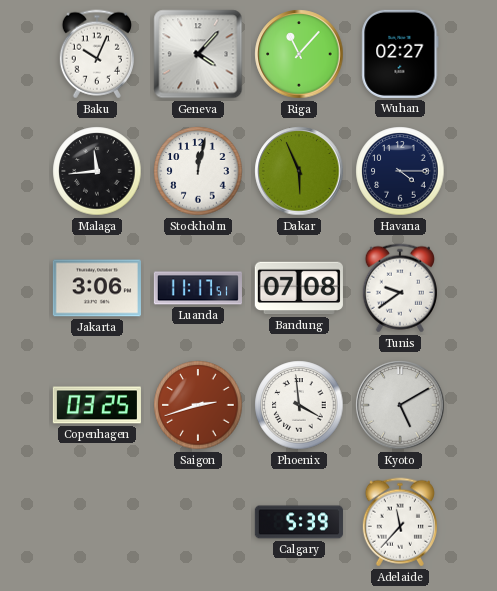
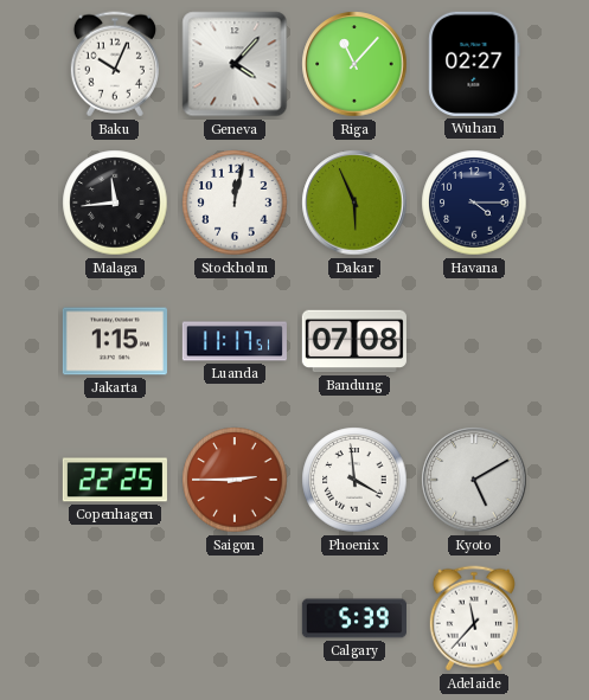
Jakarta: 3:06 -> 1:15 (115, 341)
Tunis: 9:39 -> none (400, 288)
Copenhagen: 03:25 -> 22:25 (115, 480)
Saigon: 2:42 -> 2:45 (235, 480)
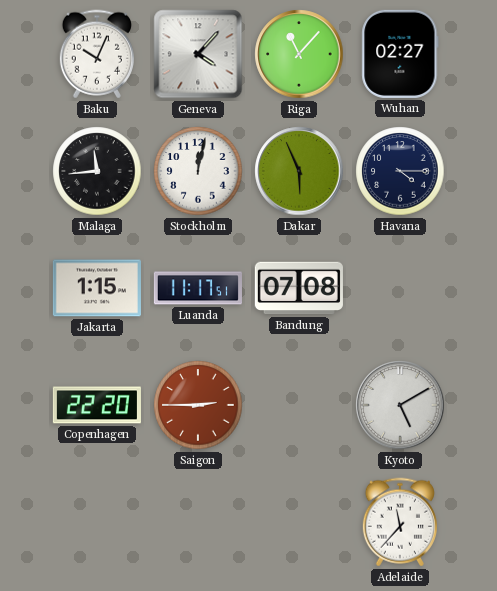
Copenhagen: 22:25 -> 22:20 (97, 405)
Phoenix: 3:59 -> none (354, 480)
Calgary: 5:39 -> none (354, 618)
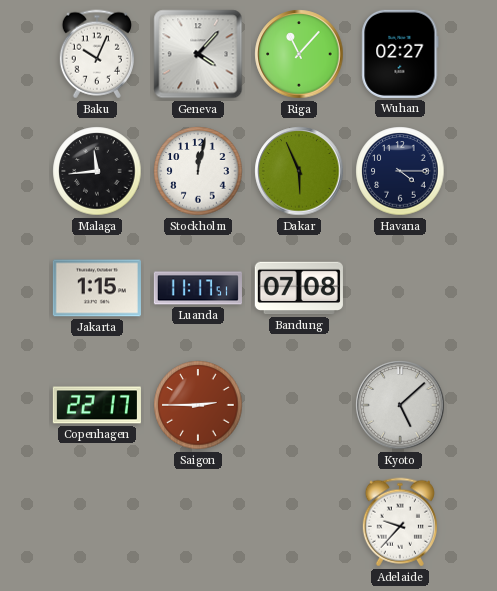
Copenhagen: 22:20 -> 22:17 (97, 405)
Kyoto: 5:10 -> 5:08 (400, 405)
Adelaide: 11:37 -> 9:37 (400, 522)
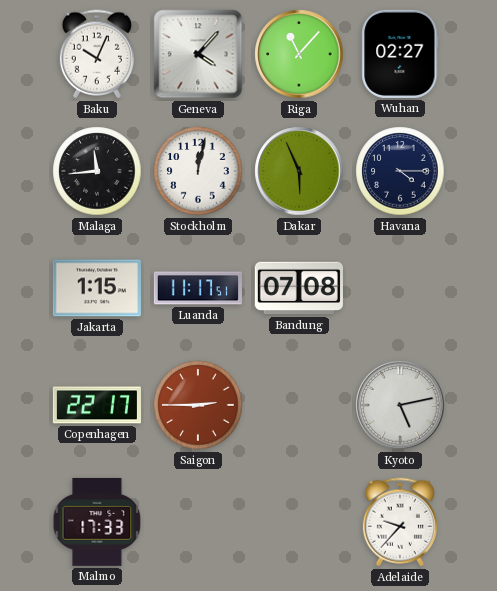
Kyoto: 5:08 -> 5:13 (400, 405)
Malmo: none -> 17:33 (97, 522)
